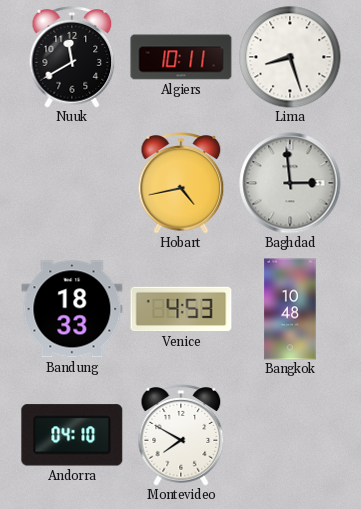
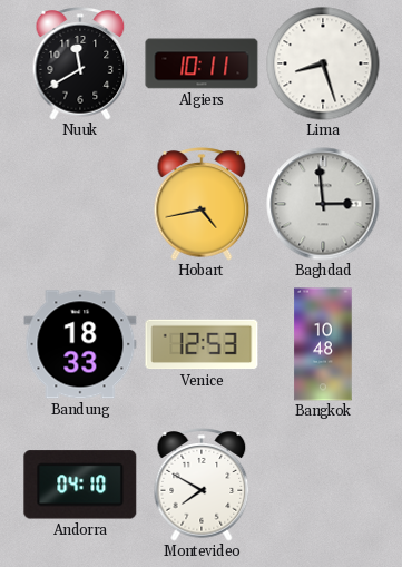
Venice: 4:53 -> 12:53 (202, 344)
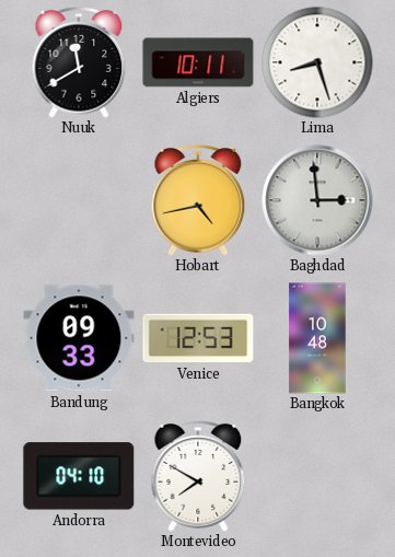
Bandung: 18:33 -> 09:33 (79, 338)
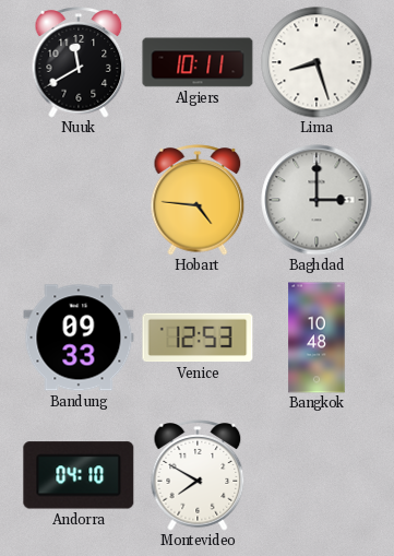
Hobart: 4:43 -> 4:46 (198, 200)
Baghdad: 2:59 -> 3:00 (317, 200)
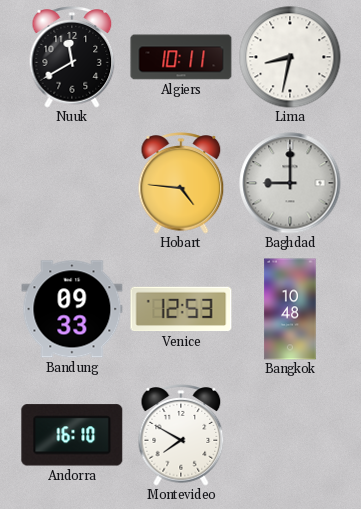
Lima: 8:27 -> 8:32 (290, 57)
Baghdad: 3:00 -> 9:00 (290, 183)
Andorra: 04:10 -> 16:10 (72, 435)
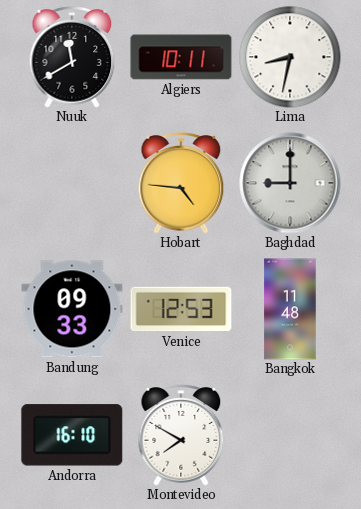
Bangkok: 10:48 -> 11:48 (290, 309)
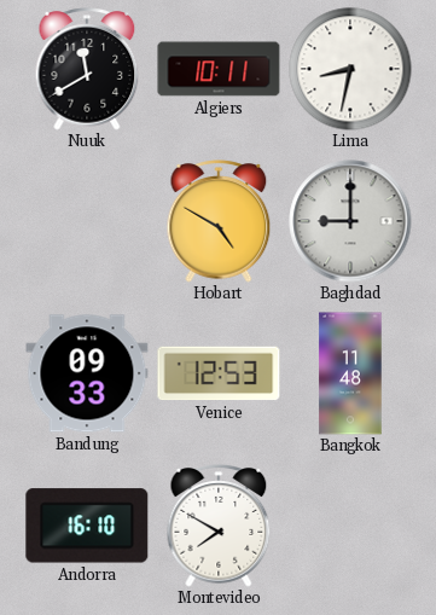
Hobart: 4:46 -> 4:50 (219, 221)
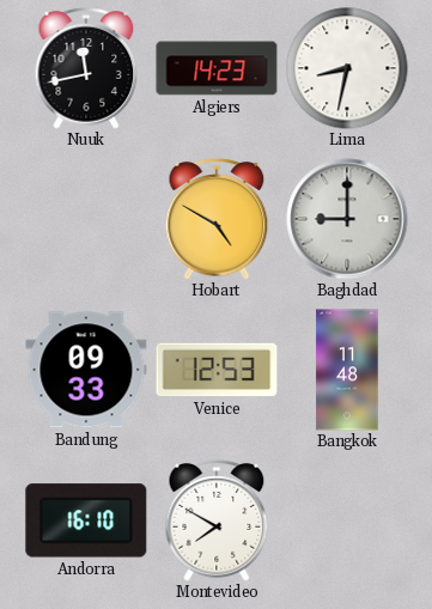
Nuuk: 11:40 -> 11:43 (86, 68)
Algiers: 10:11 -> 14:23 (217, 68)
